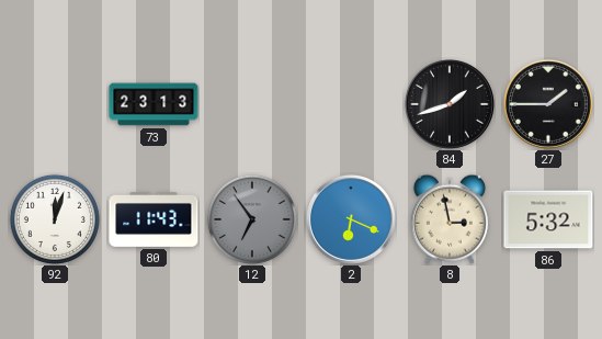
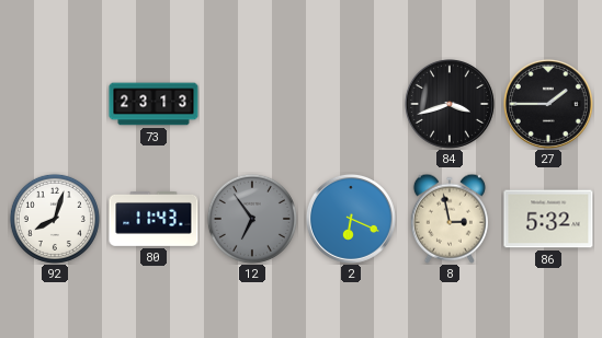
84: 1:42 -> 3:42 (450, 104)
92: 12:03 -> 8:03 (55, 219)
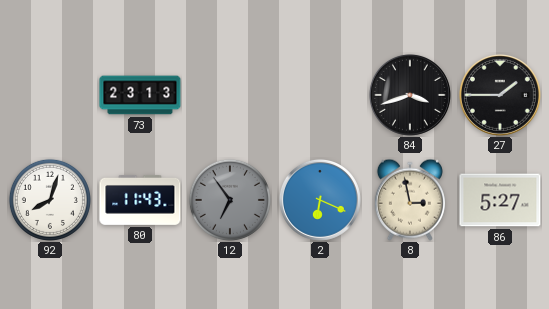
86: 5:32 -> 5:27 (500, 200)
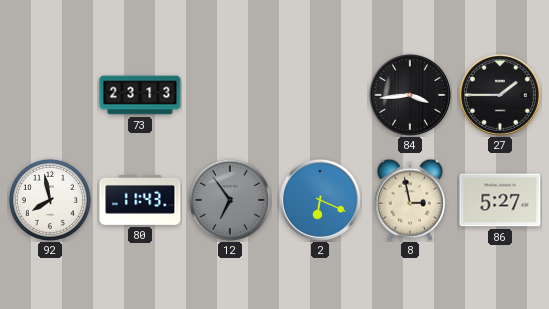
84: 3:42 -> 3:44 (410, 95)
92: 8:03 -> 7:58 (50, 200)
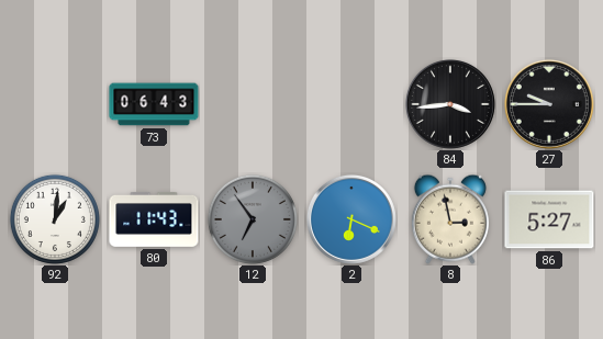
73: 23:13 -> 06:43 (154, 104)
27: 1:45 -> 9:45 (549, 104)
92: 7:58 -> 1:01 (55, 219)
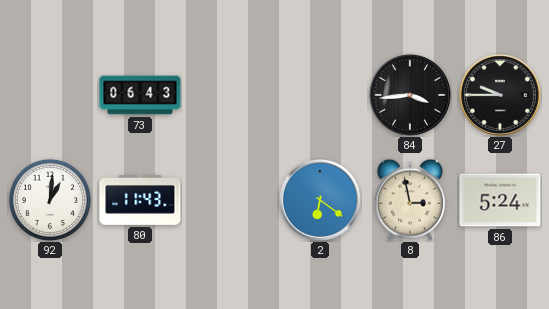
12: 6:54 -> none (253, 219)
2: 6:19 -> 6:21 (320, 200)
86: 5:27 -> 5:24 (500, 200)
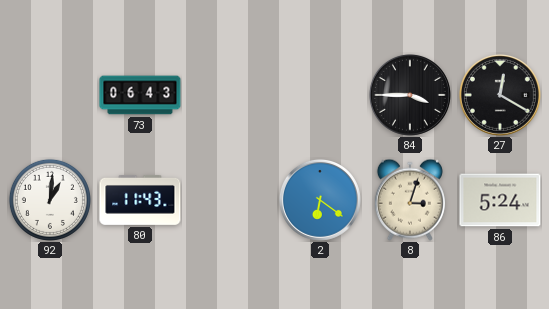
84: 3:44 -> 3:45 (410, 95)
27: 9:45 -> 12:20 (500, 95)
8: 2:58 -> 3:03 (410, 200)
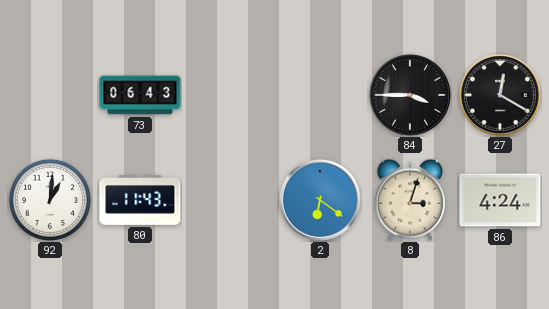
86: 5:24 -> 4:24 (500, 200)
